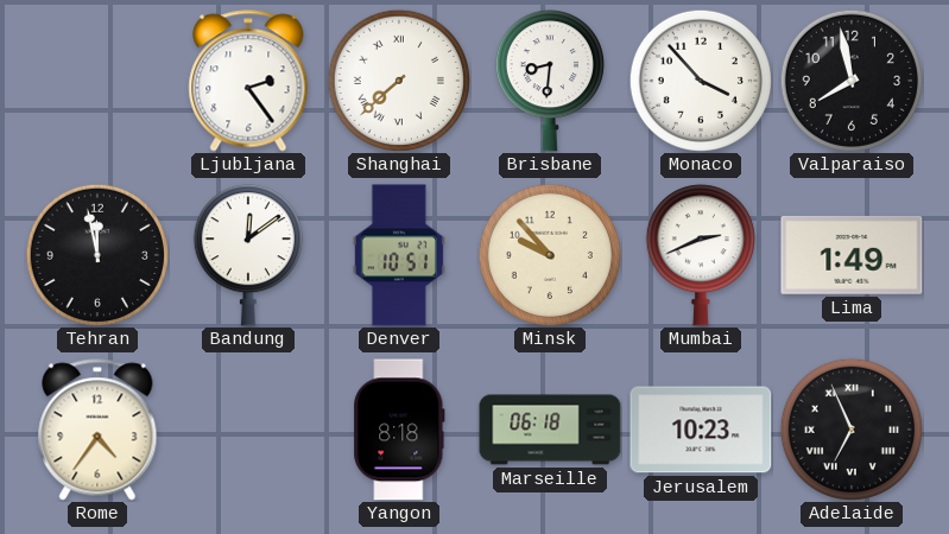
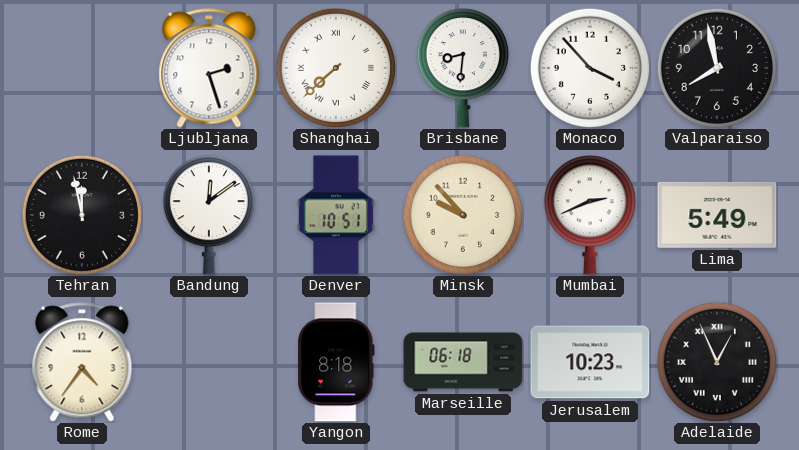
Ljubljana: 2:24 -> 2:27 (209, 68)
Lima: 1:49 -> 5:49 (717, 215)
Adelaide: 6:56 -> 12:56 (717, 362)
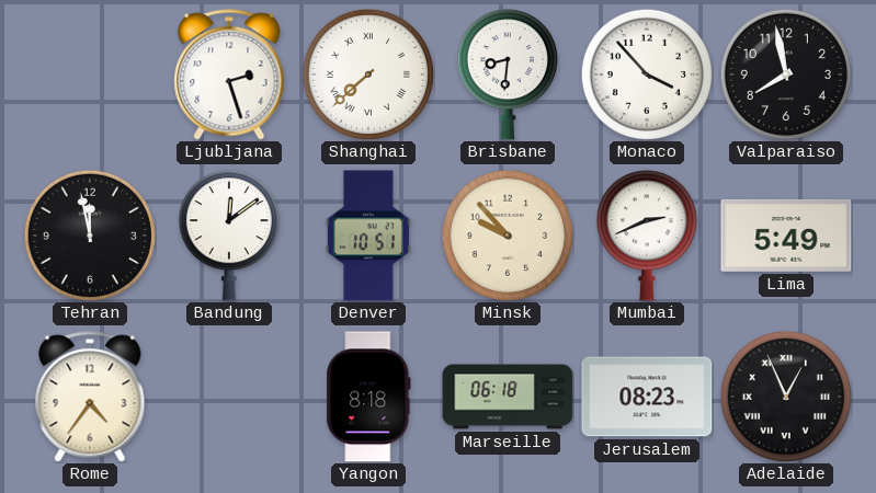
Jerusalem: 10:23 -> 08:23 (647, 397)
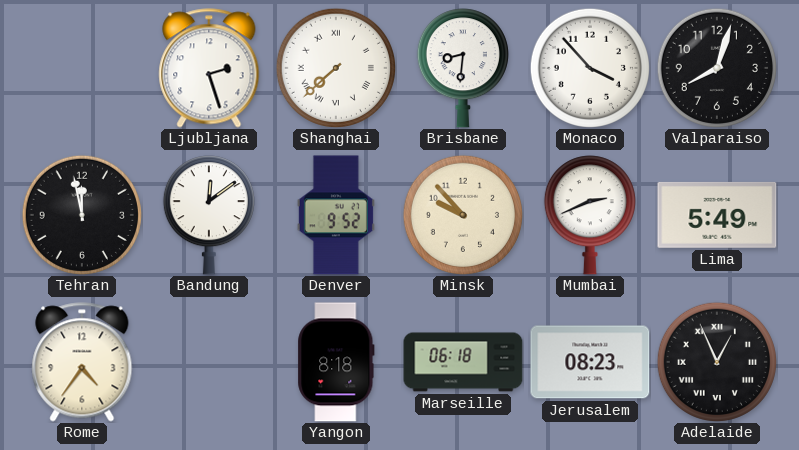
Valparaiso: 7:58 -> 8:03 (717, 68)
Denver: 10:51 -> 9:52 (336, 215)
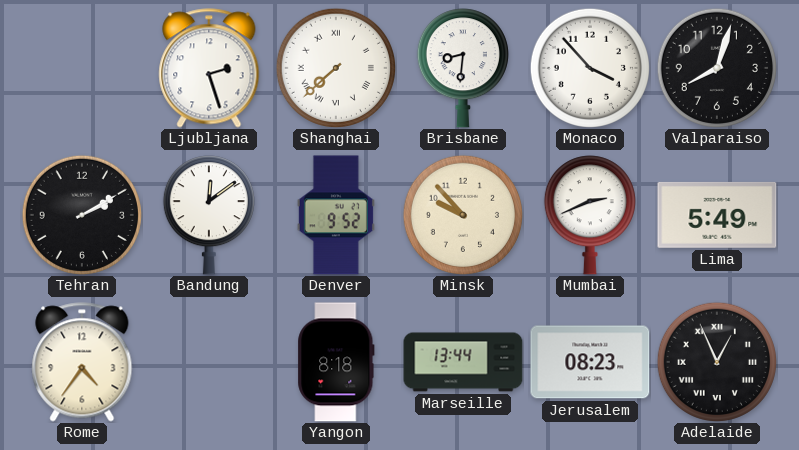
Tehran: 11:58 -> 2:10 (82, 215)
Marseille: 06:18 -> 13:44 (463, 362)
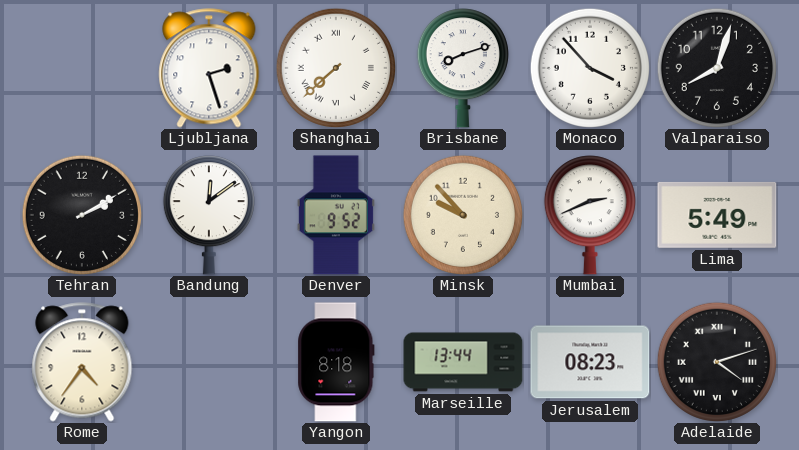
Brisbane: 8:31 -> 8:12 (463, 68)
Adelaide: 12:56 -> 4:12 (717, 362)
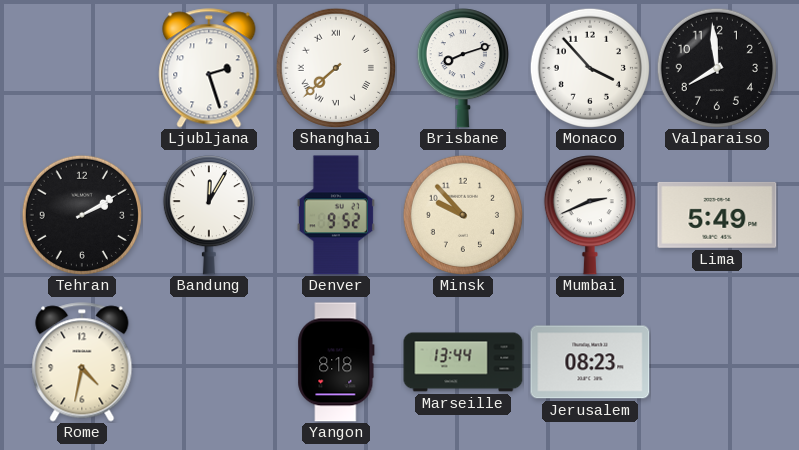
Valparaiso: 8:03 -> 7:59 (717, 68)
Bandung: 12:09 -> 12:05 (209, 215)
Rome: 4:36 -> 4:32 (82, 362)
Adelaide: 4:12 -> none (717, 362)
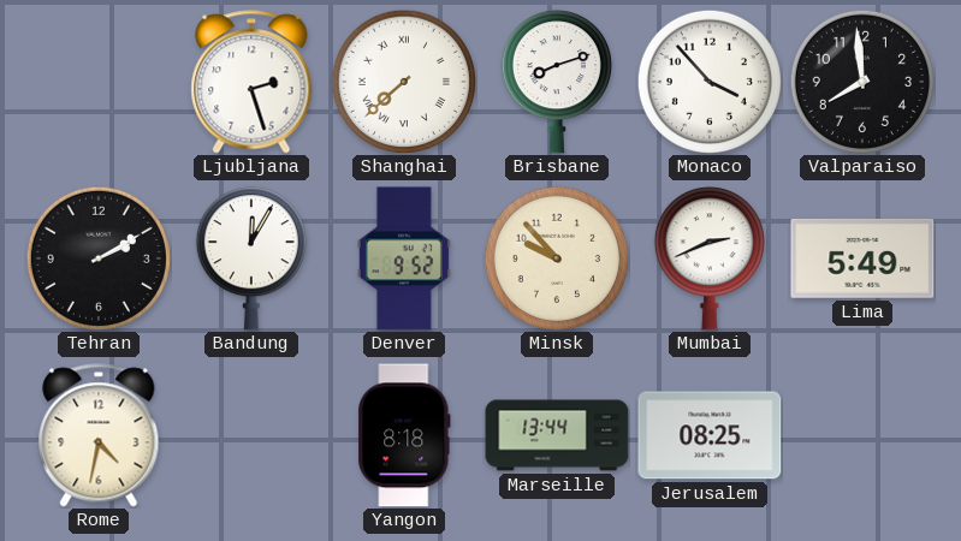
Jerusalem: 08:23 -> 08:25 (710, 435)
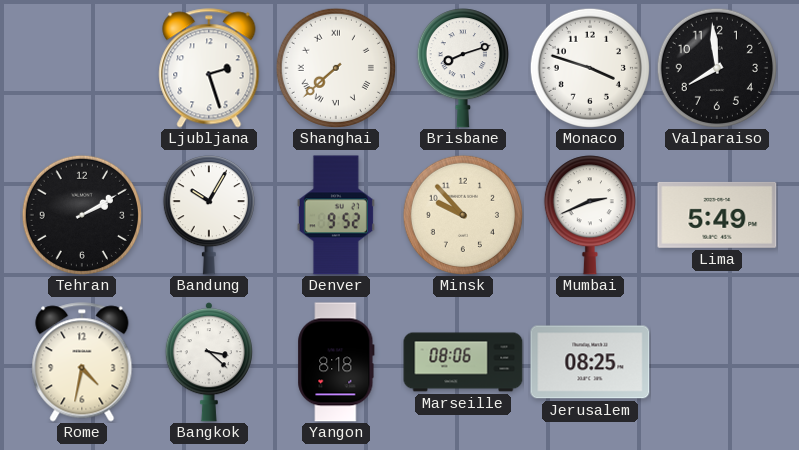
Monaco: 3:53 -> 3:48 (590, 68)
Bandung: 12:05 -> 10:05 (209, 215)
Bangkok: none -> 3:22 (209, 362)
Marseille: 13:44 -> 08:06 (463, 362)
